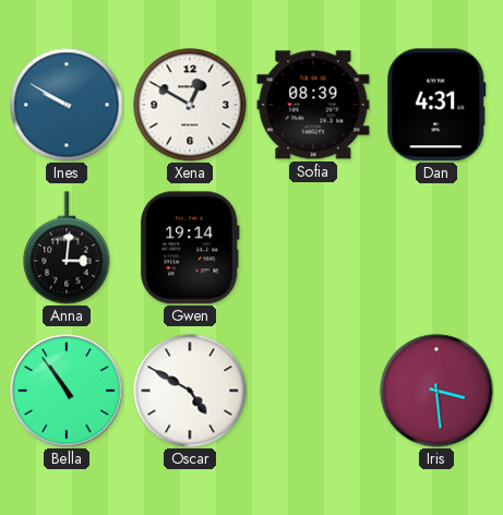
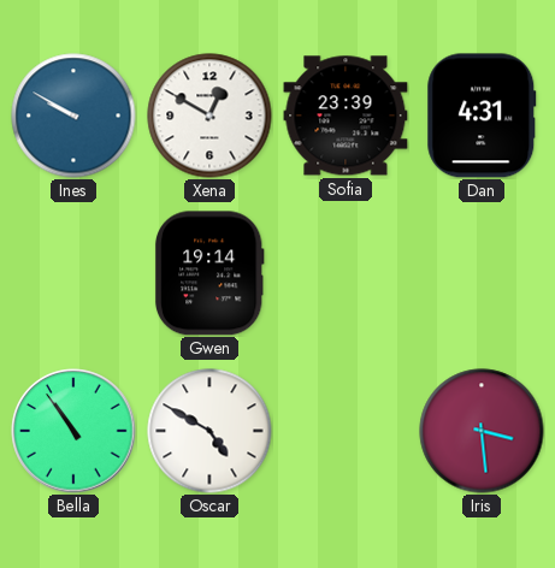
Sofia: 08:39 -> 23:39 (346, 116)
Anna: 3:01 -> none (67, 248)
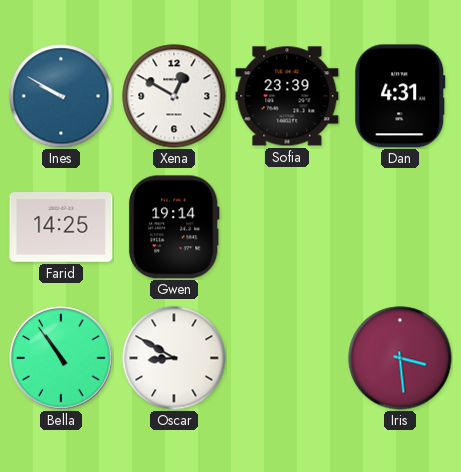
Farid: none -> 14:25 (61, 227)
Oscar: 4:50 -> 8:50 (174, 358)
